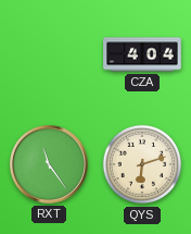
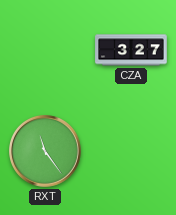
CZA: 4:04 -> 3:27 (131, 50)
QYS: 6:12 -> none (142, 164)
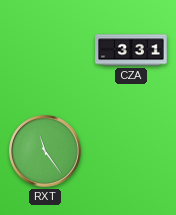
CZA: 3:27 -> 3:31 (131, 50)
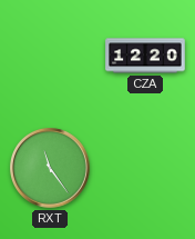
CZA: 3:31 -> 12:20 (145, 56)
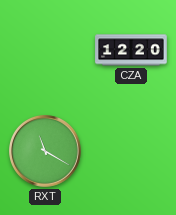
RXT: 11:24 -> 11:20 (46, 152)
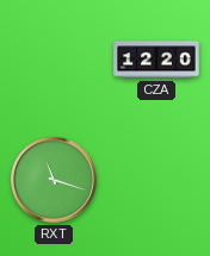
RXT: 11:20 -> 11:18 (55, 181)
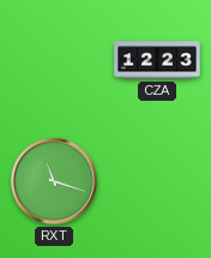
CZA: 12:20 -> 12:23 (157, 60)
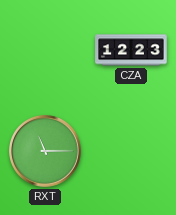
RXT: 11:18 -> 11:15 (46, 152)
